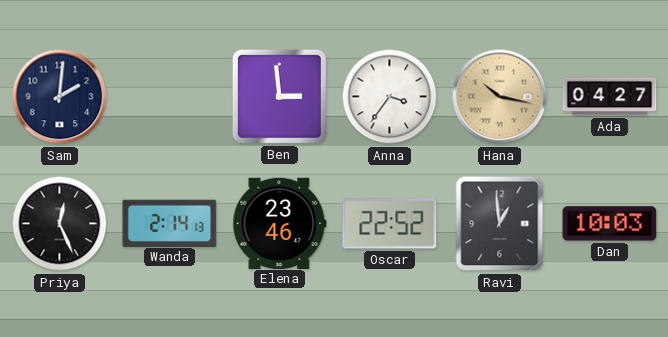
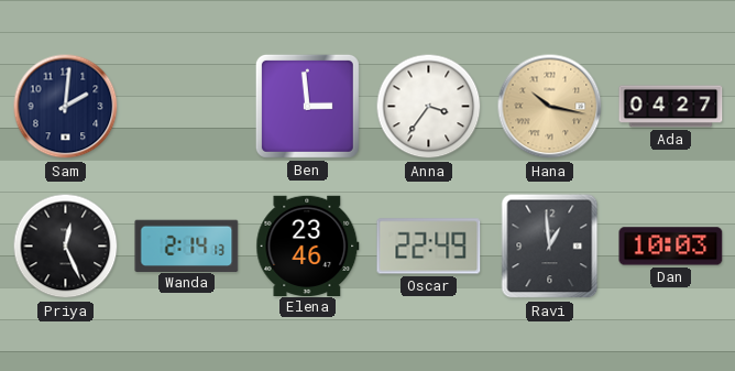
Oscar: 22:52 -> 22:49 (429, 247)
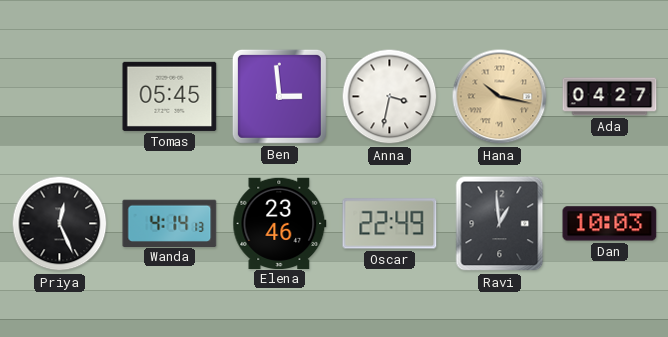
Sam: 2:01 -> none (66, 107)
Tomas: none -> 05:45 (170, 96)
Anna: 3:36 -> 3:32 (390, 97)
Wanda: 2:14 -> 4:14 (170, 223)
